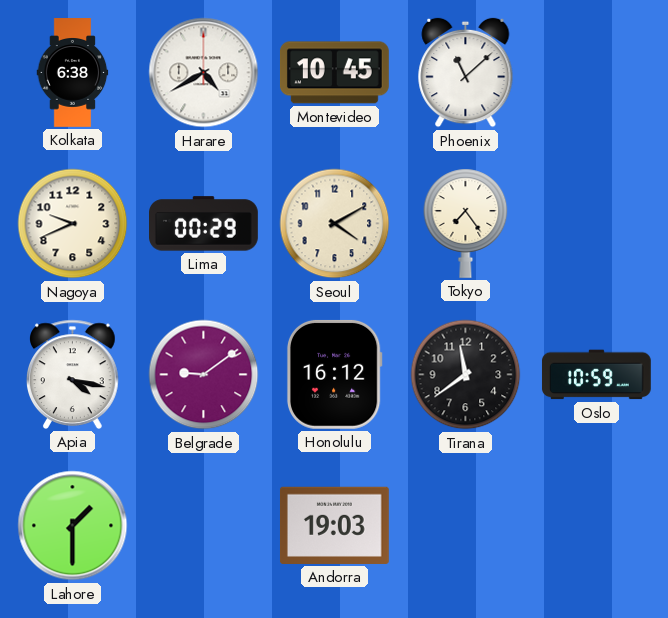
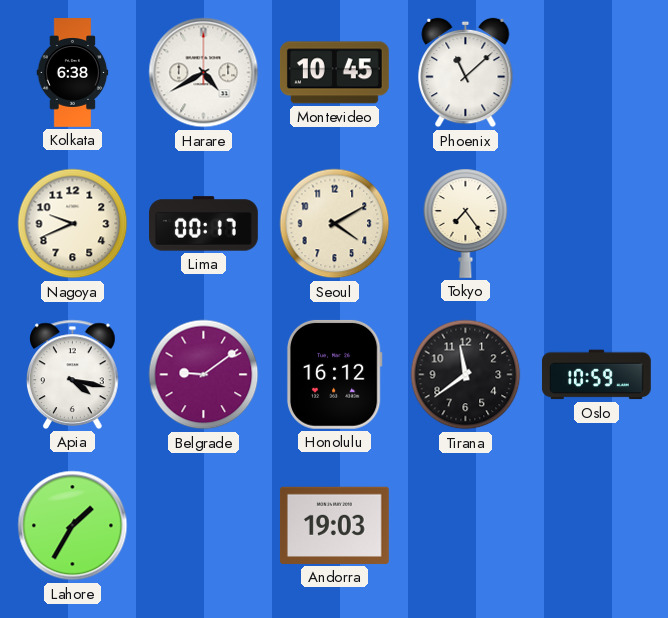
Lima: 00:29 -> 00:17 (204, 224)
Lahore: 1:30 -> 1:35 (73, 526)
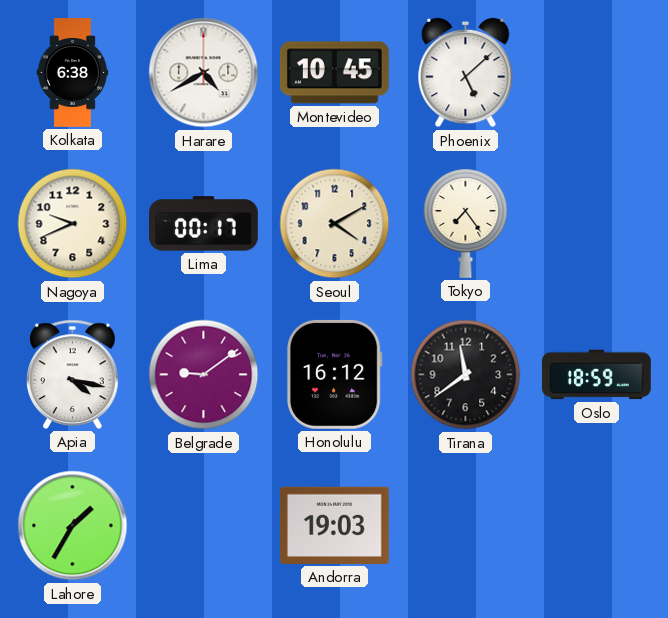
Phoenix: 11:08 -> 5:08 (466, 73)
Oslo: 10:59 -> 18:59 (596, 375)
